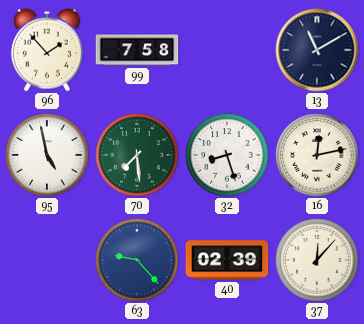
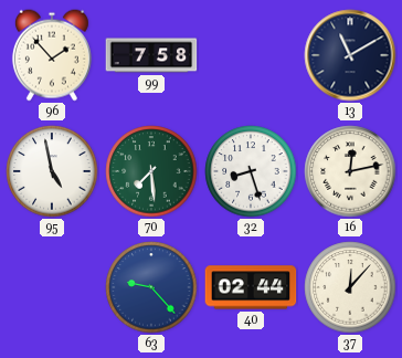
40: 02:39 -> 02:44 (251, 287)
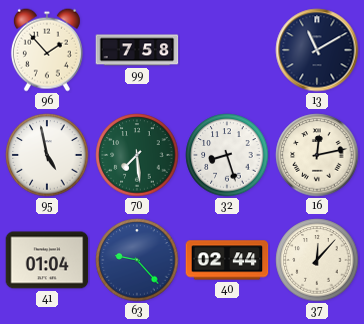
41: none -> 01:04 (47, 260)
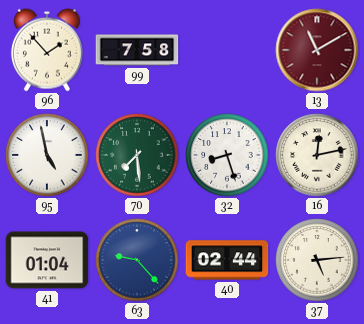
13 dial: navy -> burgundy (317, 50)
37: 12:07 -> 5:14 (317, 260)
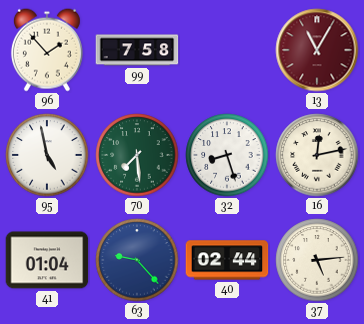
13: 11:10 -> 11:05 (317, 50)
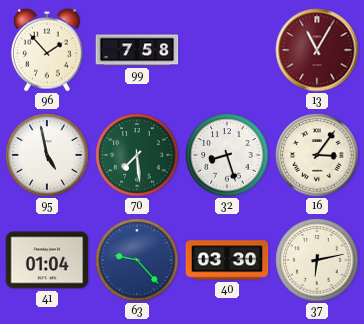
16: 12:13 -> 3:06 (317, 155)
40: 02:44 -> 03:30 (227, 260)
37: 5:14 -> 6:13 (317, 260)
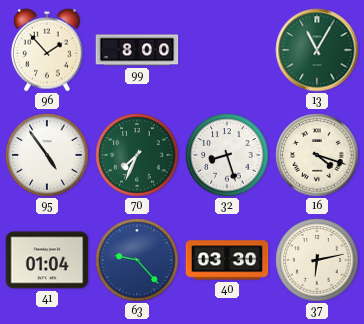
99: 7:58 -> 8:00 (137, 50)
13 dial: burgundy -> green (317, 50)
95: 4:58 -> 4:54 (47, 155)
70: 7:29 -> 7:34 (137, 155)
16: 3:06 -> 4:18 (317, 155)
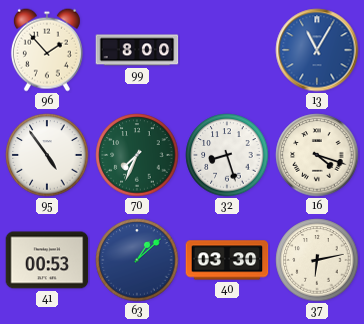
13 dial: green -> blue (317, 50)
41: 01:04 -> 00:53 (47, 260)
63: 9:23 -> 1:08 (137, 260)
